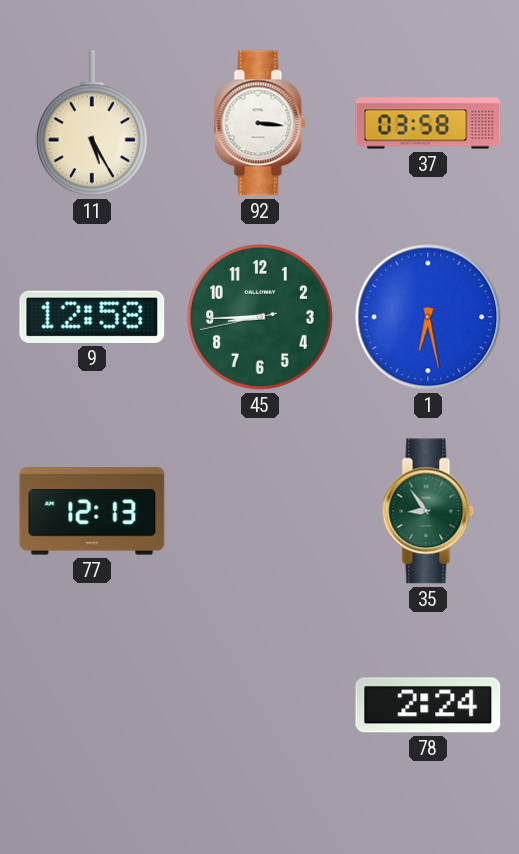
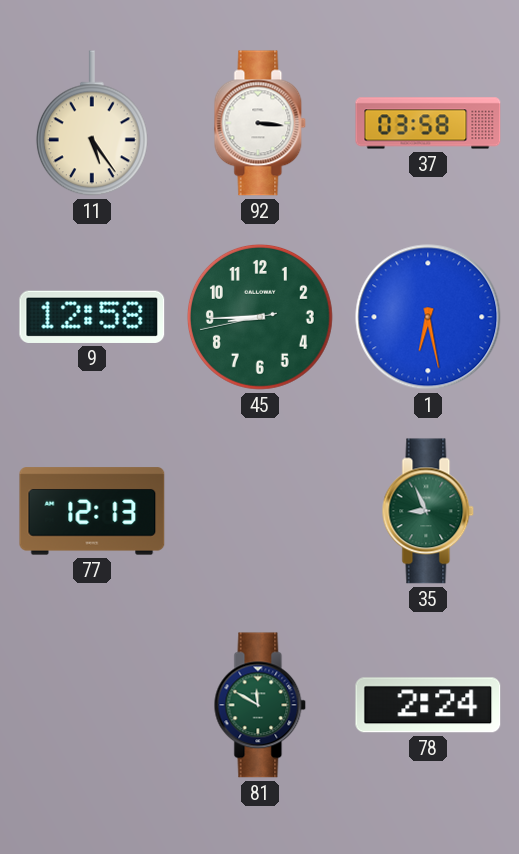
11: 5:25 -> 5:24 (92, 123)
35: 8:54 -> 8:56 (428, 511)
81: none -> 11:50 (260, 705)
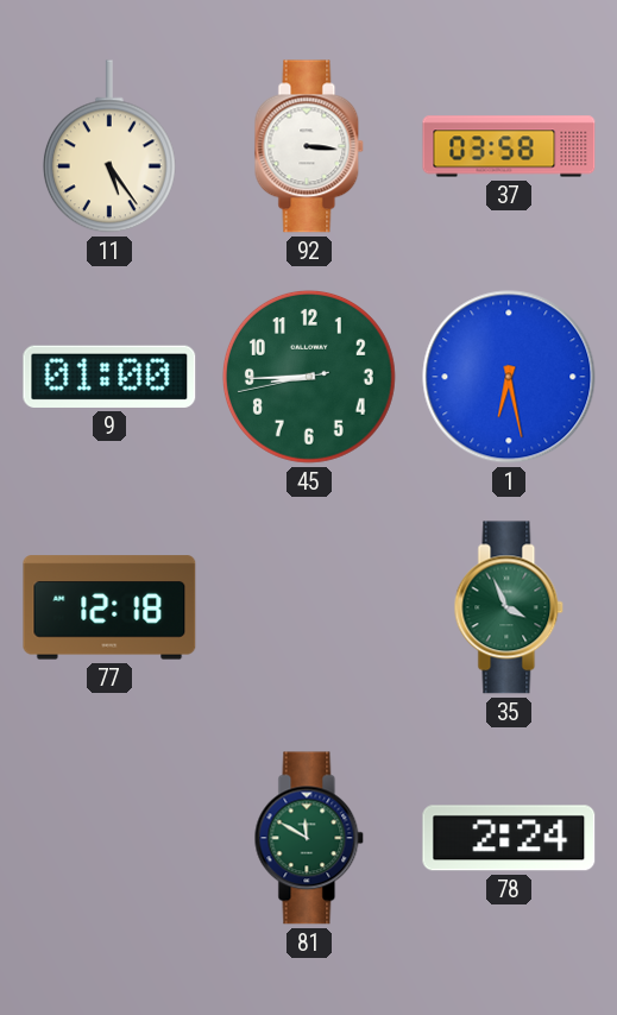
9: 12:58 -> 01:00 (109, 377)
77: 12:13 -> 12:18 (109, 607)
35: 8:56 -> 3:56 (509, 607)
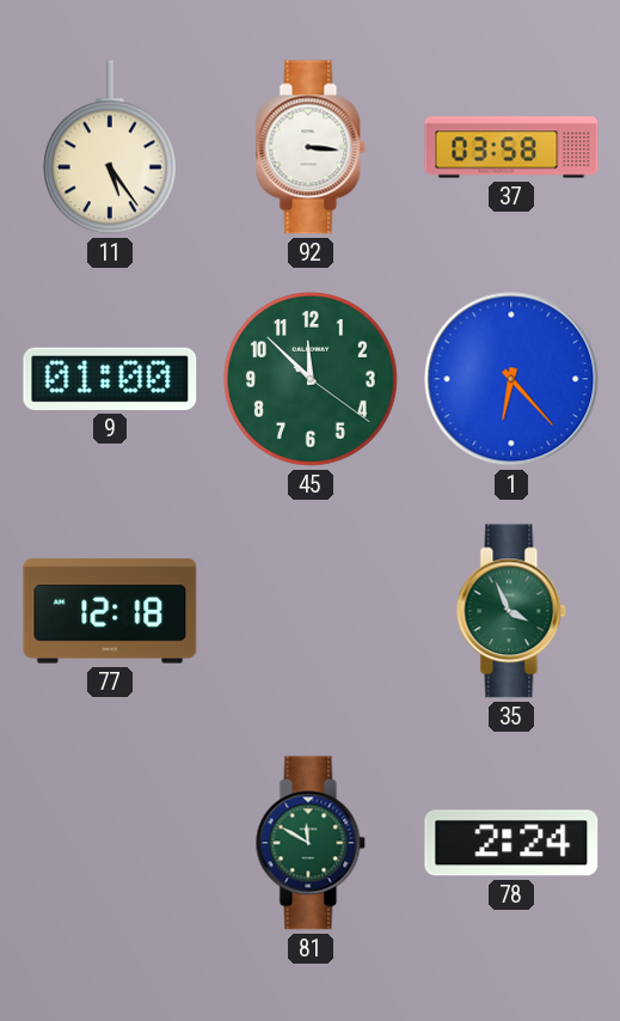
45: 8:44 -> 11:52 (311, 379)
1: 6:28 -> 6:23 (511, 379)
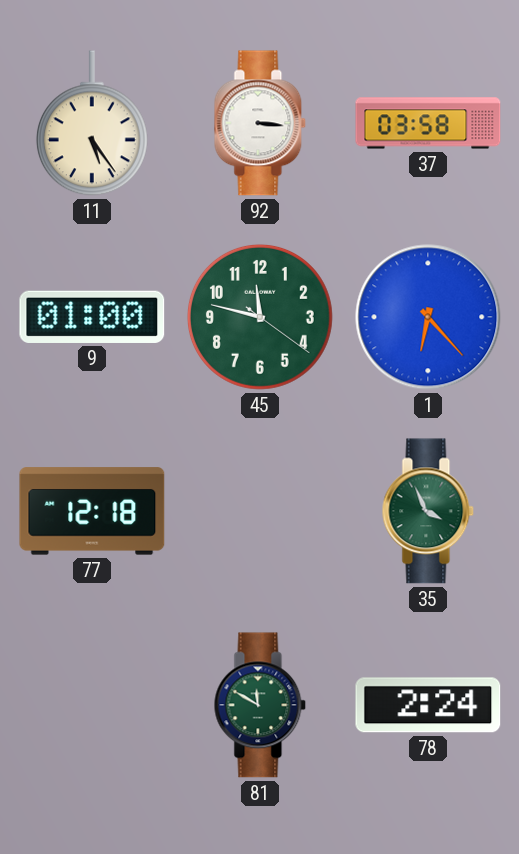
45: 11:52 -> 11:47 (260, 317)
